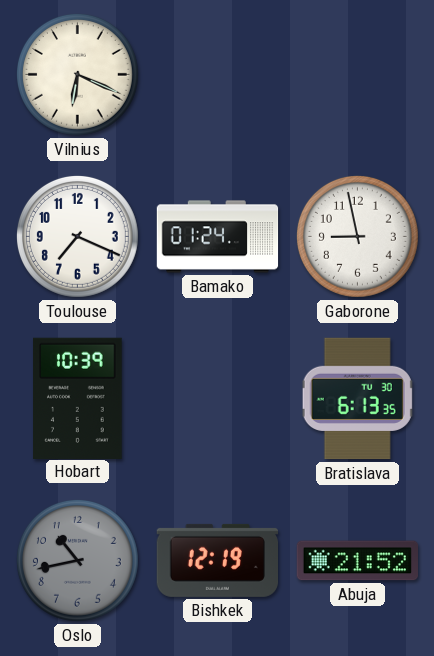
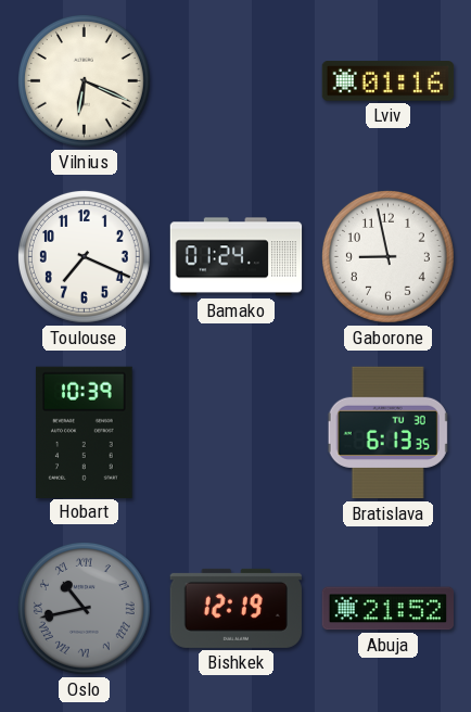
Lviv: none -> 01:16 (389, 81)
Oslo numerals: Arabic -> Roman (84, 608)
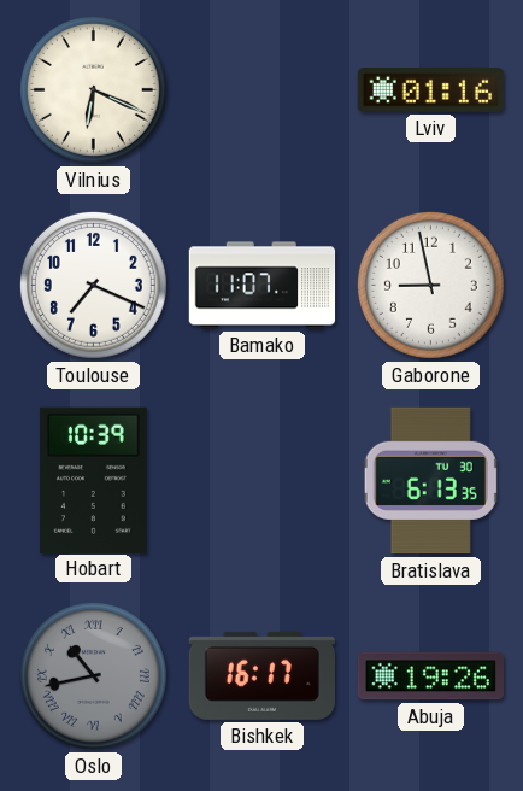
Bamako: 01:24 -> 11:07 (263, 286)
Bishkek: 12:19 -> 16:17 (261, 675)
Abuja: 21:52 -> 19:26 (430, 676)
